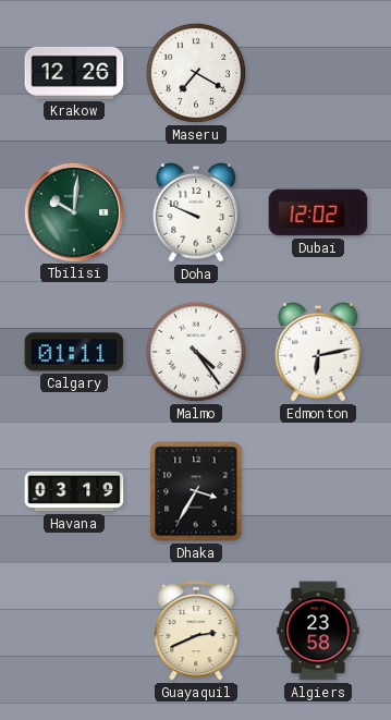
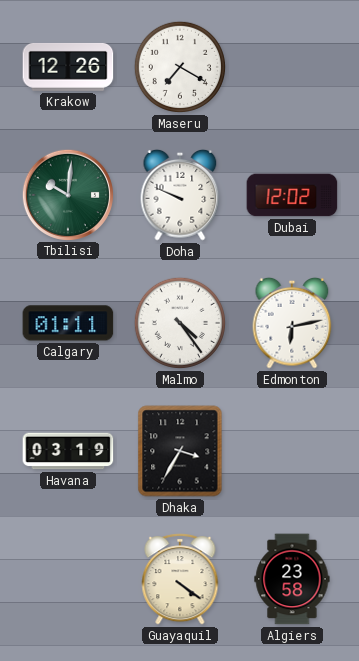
Guayaquil: 2:41 -> 4:21 (180, 579)
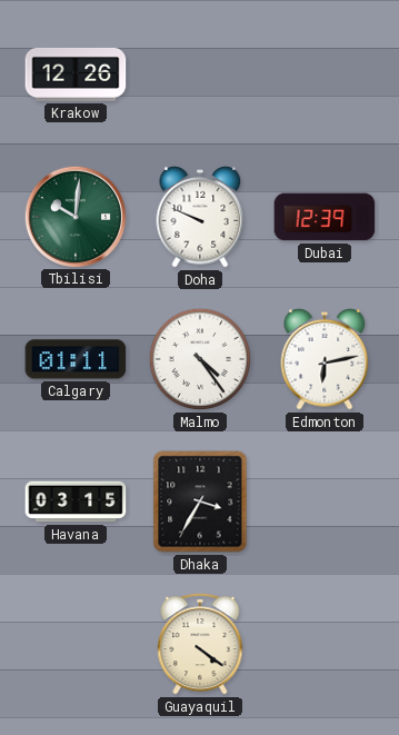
Maseru: 7:20 -> none (180, 67)
Dubai: 12:02 -> 12:39 (325, 217)
Havana: 03:19 -> 03:15 (76, 501)
Algiers: 23:58 -> none (292, 579)
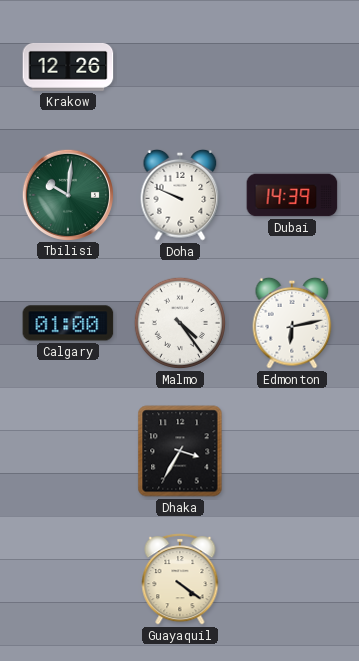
Dubai: 12:39 -> 14:39 (292, 195)
Calgary: 01:11 -> 01:00 (68, 323)
Havana: 03:15 -> none (76, 501)
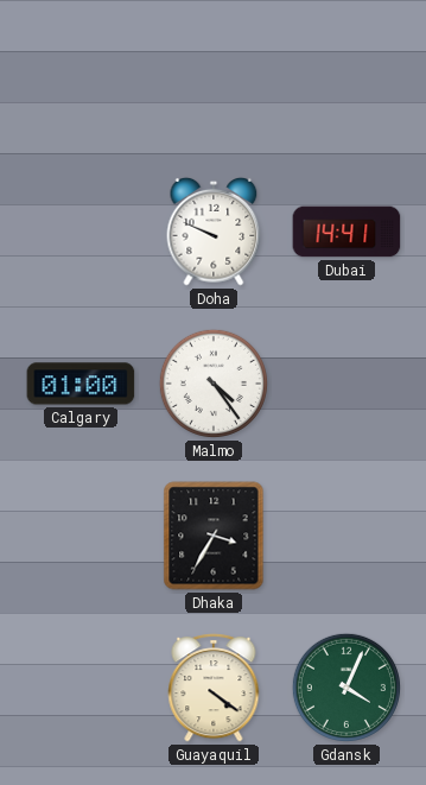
Krakow: 12:26 -> none (68, 67)
Tbilisi: 10:01 -> none (67, 194)
Dubai: 14:39 -> 14:41 (346, 232)
Edmonton: 6:13 -> none (292, 323)
Gdansk: none -> 4:04 (346, 688)
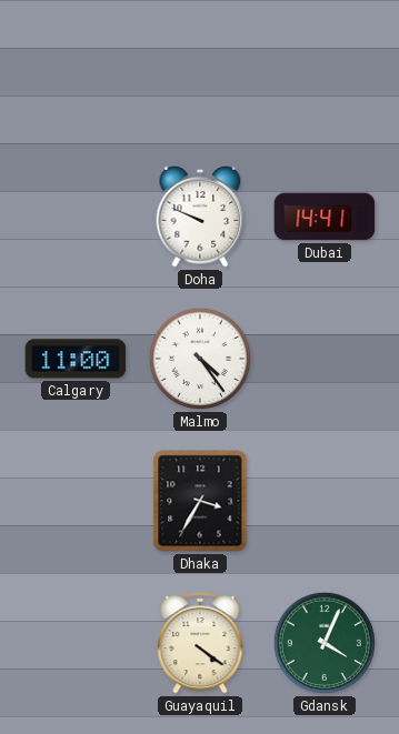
Calgary: 01:00 -> 11:00 (76, 359)
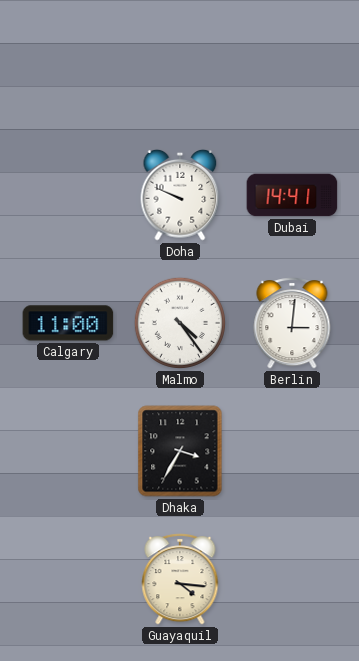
Berlin: none -> 3:01 (292, 323)
Guayaquil: 4:21 -> 4:16 (180, 579)
Gdansk: 4:04 -> none (325, 643)
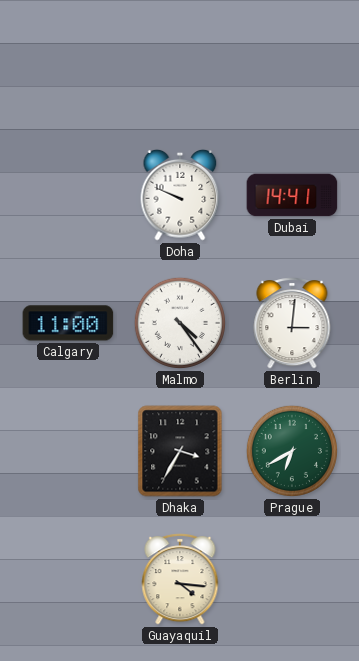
Prague: none -> 6:40 (292, 451)
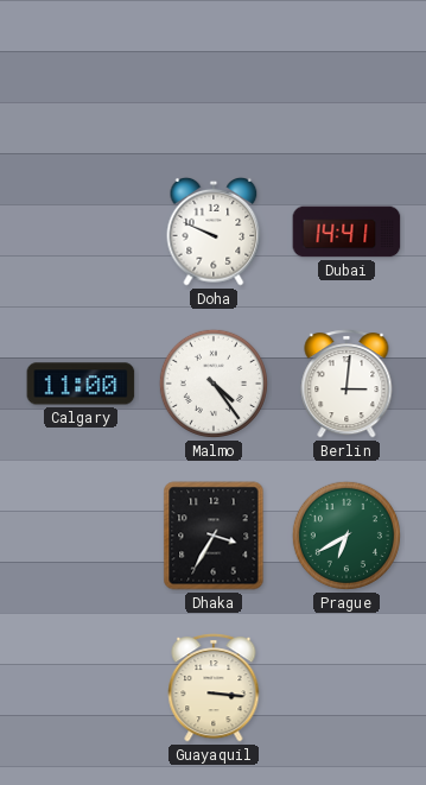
Guayaquil: 4:16 -> 3:16 (214, 688)
